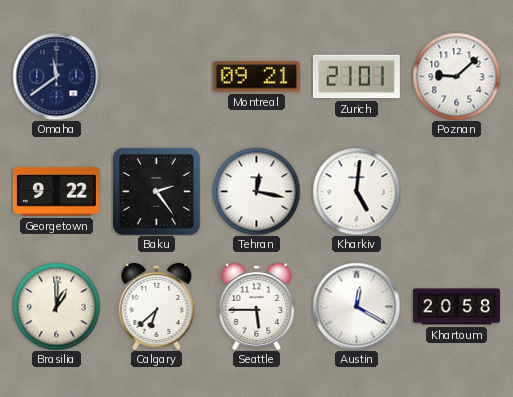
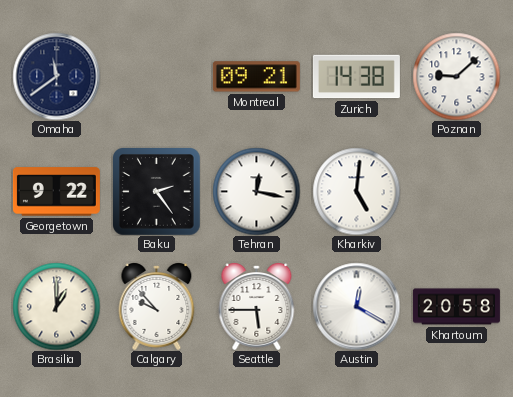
Zurich: 21:01 -> 14:38 (356, 77)
Calgary: 6:38 -> 9:53 (157, 307)
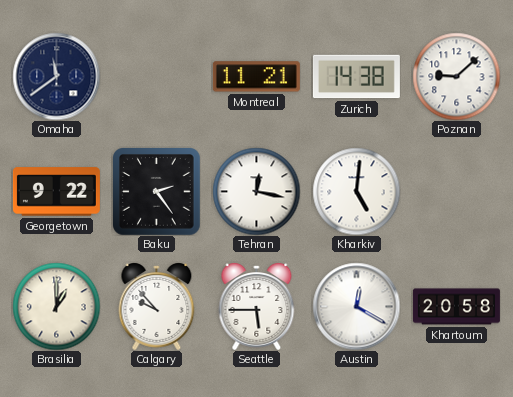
Montreal: 09:21 -> 11:21 (256, 77)
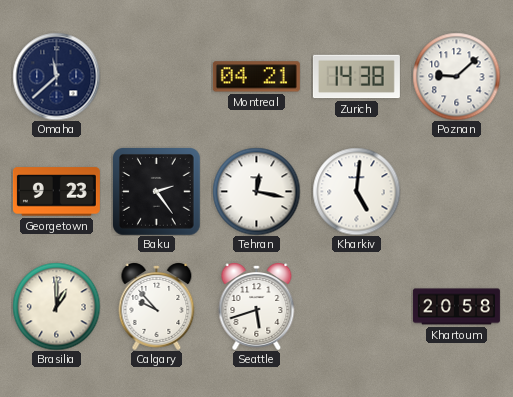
Omaha: 11:39 -> 11:38 (56, 76)
Montreal: 11:21 -> 04:21 (256, 77)
Georgetown: 9:22 -> 9:23 (56, 192)
Seattle: 5:45 -> 5:42 (257, 307)
Austin: 12:20 -> none (356, 306)
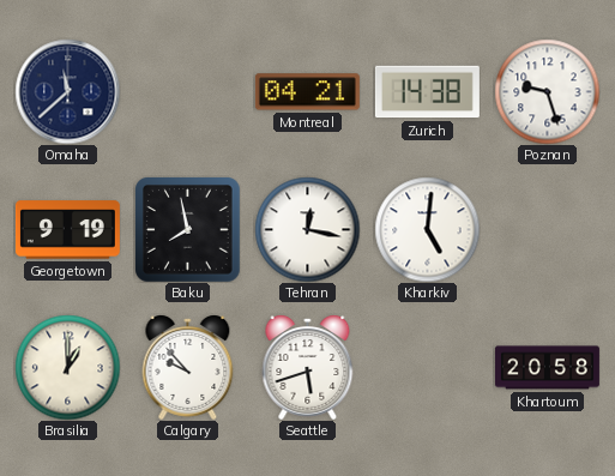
Poznan: 9:08 -> 9:27 (547, 91)
Georgetown: 9:23 -> 9:19 (67, 230)
Baku: 2:24 -> 7:58 (188, 230)
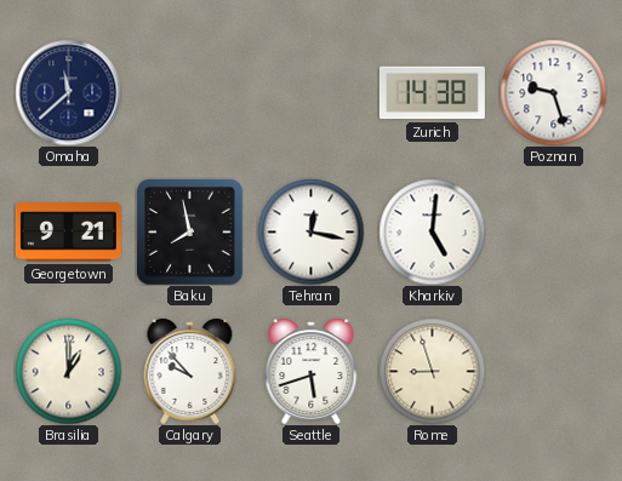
Montreal: 04:21 -> none (307, 92)
Georgetown: 9:19 -> 9:21 (68, 233)
Rome: none -> 8:57 (432, 371)
Khartoum: 20:58 -> none (547, 368)
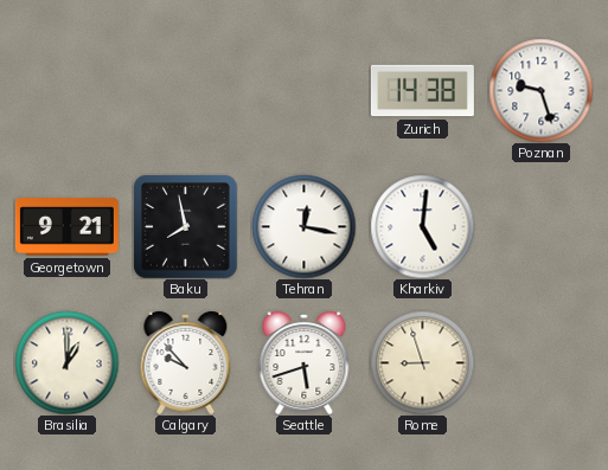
Omaha: 11:38 -> none (68, 92)
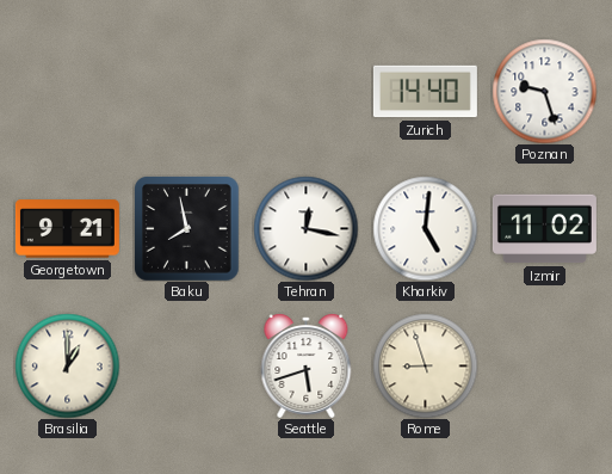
Zurich: 14:38 -> 14:40 (425, 92)
Izmir: none -> 11:02 (544, 229)
Calgary: 9:53 -> none (186, 363)
